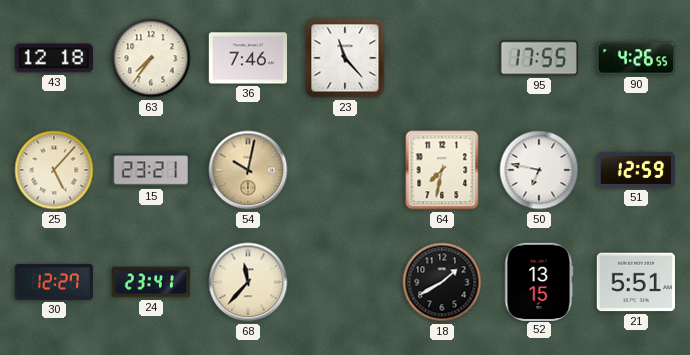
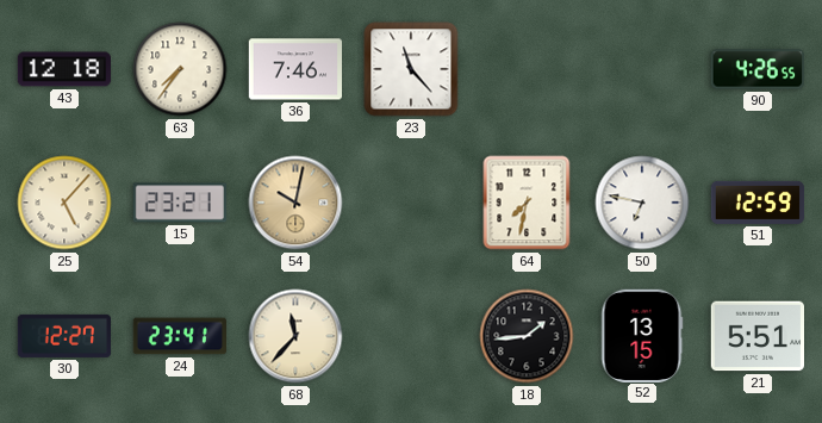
95: 17:55 -> none (538, 58)
18: 1:40 -> 1:44 (527, 336)
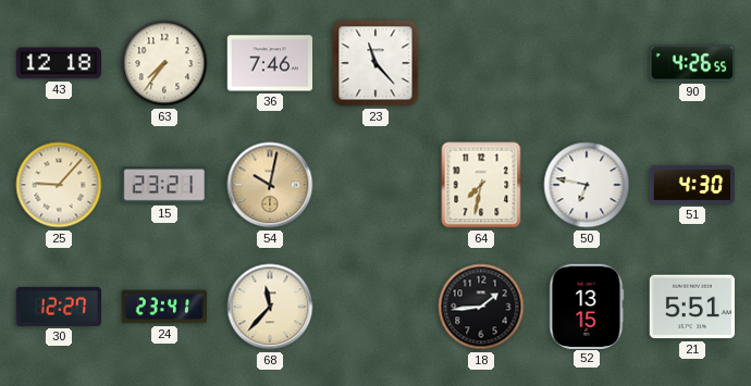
25: 5:07 -> 9:07 (59, 185)
51: 12:59 -> 4:30 (692, 185)
